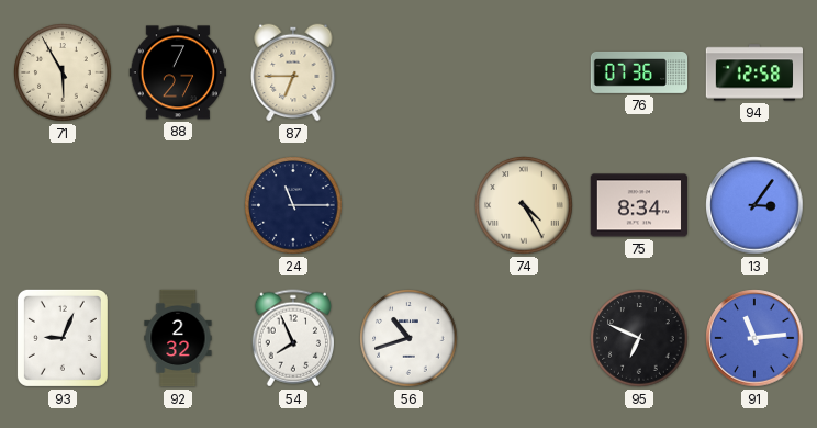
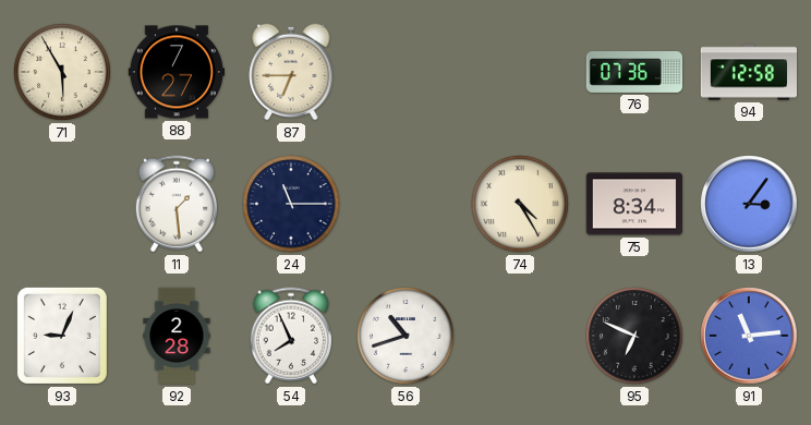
11: none -> 1:29 (175, 204)
92: 2:32 -> 2:28 (177, 336)
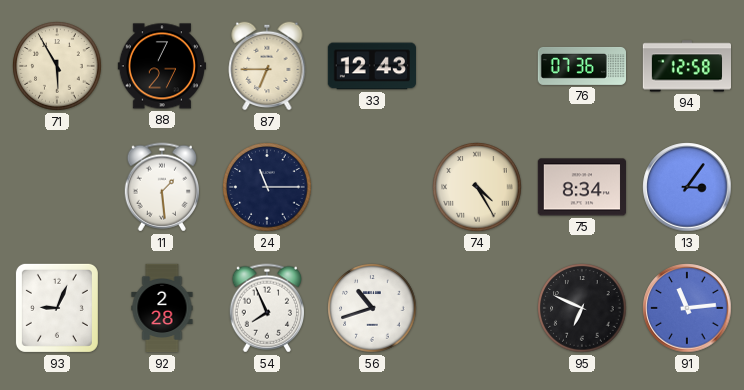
33: none -> 12:43 (371, 66)
